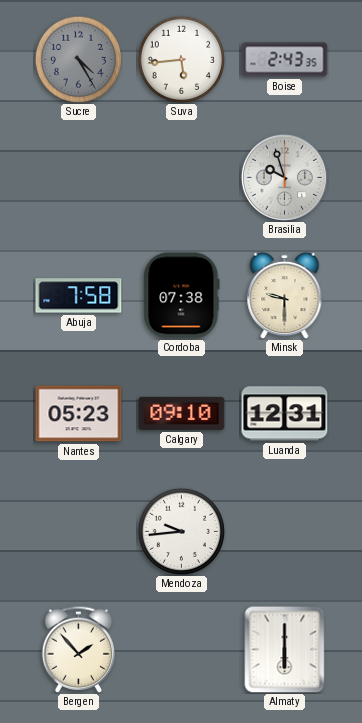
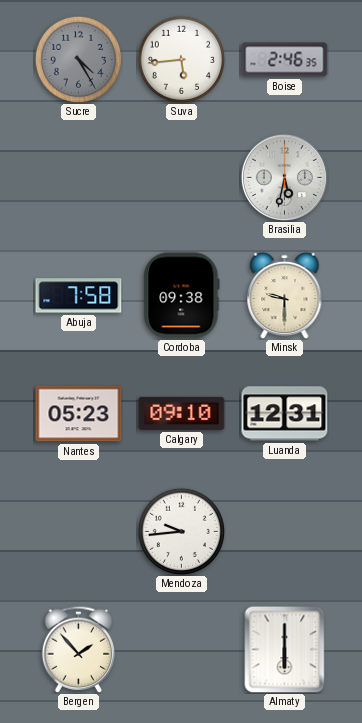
Boise: 2:43 -> 2:46 (285, 60)
Brasilia: 9:57 -> 5:32 (284, 177)
Cordoba: 07:38 -> 09:38 (182, 296)
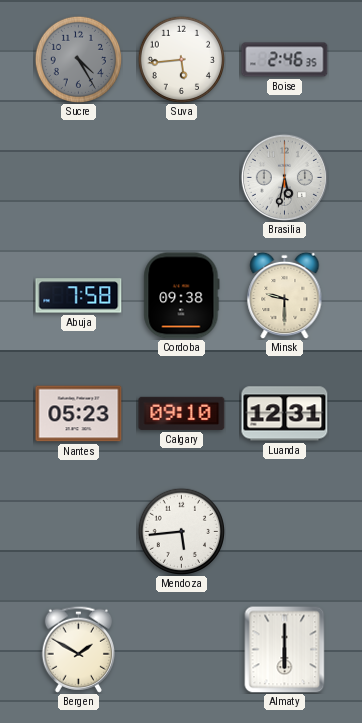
Mendoza: 9:44 -> 5:44 (181, 531)
Bergen: 1:53 -> 1:50 (78, 649)
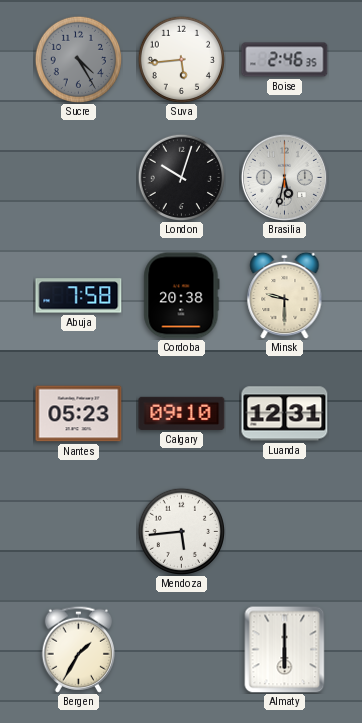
London: none -> 10:03 (181, 177)
Cordoba: 09:38 -> 20:38 (182, 296)
Bergen: 1:50 -> 1:35 (78, 649)
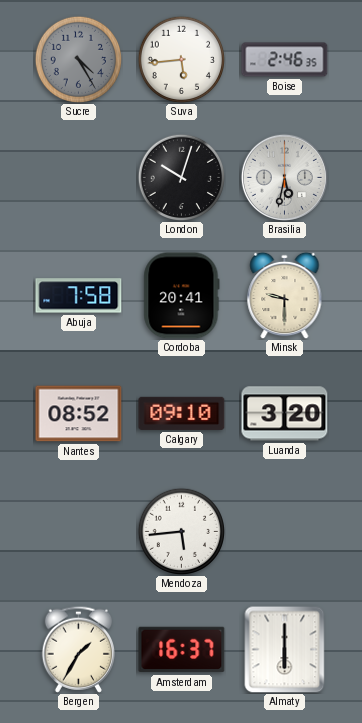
Cordoba: 20:38 -> 20:41 (182, 296)
Nantes: 05:23 -> 08:52 (79, 414)
Luanda: 12:31 -> 3:20 (285, 414)
Amsterdam: none -> 16:37 (182, 650)
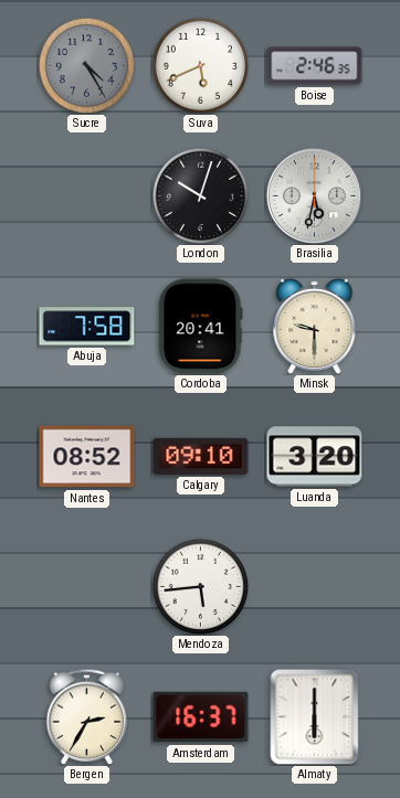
Suva: 5:44 -> 5:41 (200, 65)
Bergen: 1:35 -> 2:35 (86, 716)
